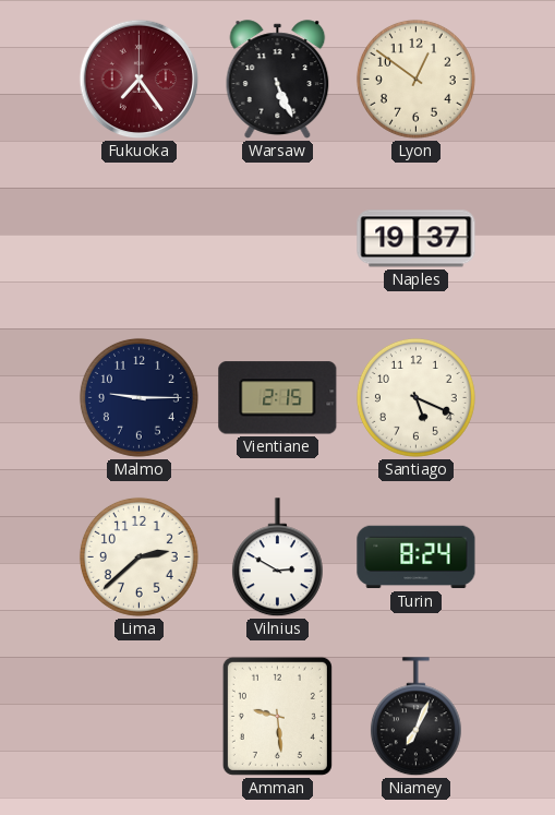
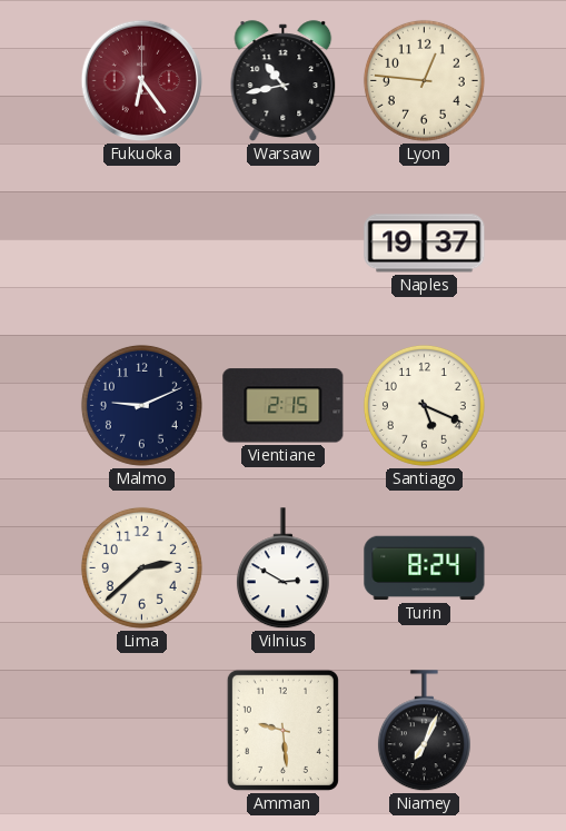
Fukuoka: 7:24 -> 6:24 (142, 81)
Warsaw: 5:26 -> 10:43 (284, 81)
Lyon: 12:51 -> 12:46 (424, 80)
Malmo: 9:15 -> 9:11 (141, 405)
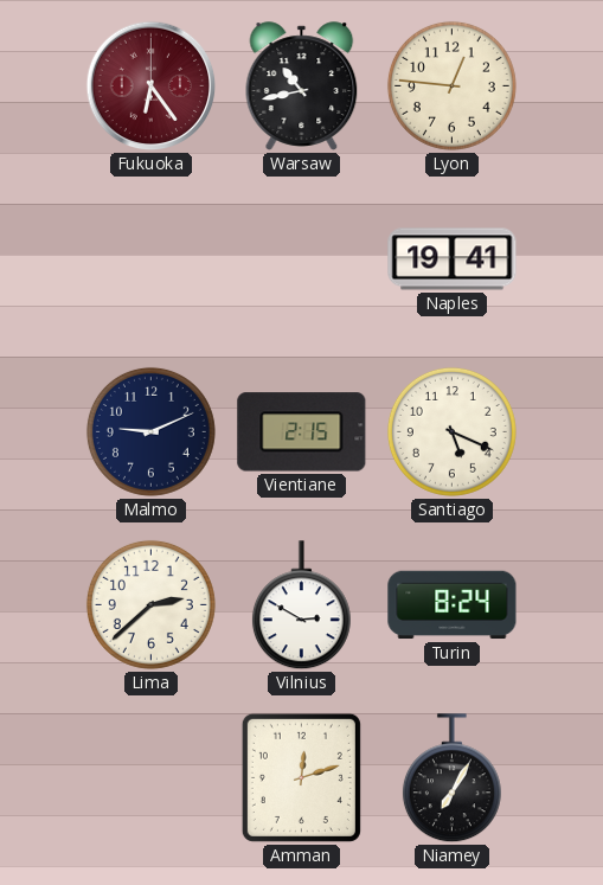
Naples: 19:37 -> 19:41 (453, 259)
Amman: 9:29 -> 12:12 (301, 777)
Niamey: 7:04 -> 7:05 (451, 778)
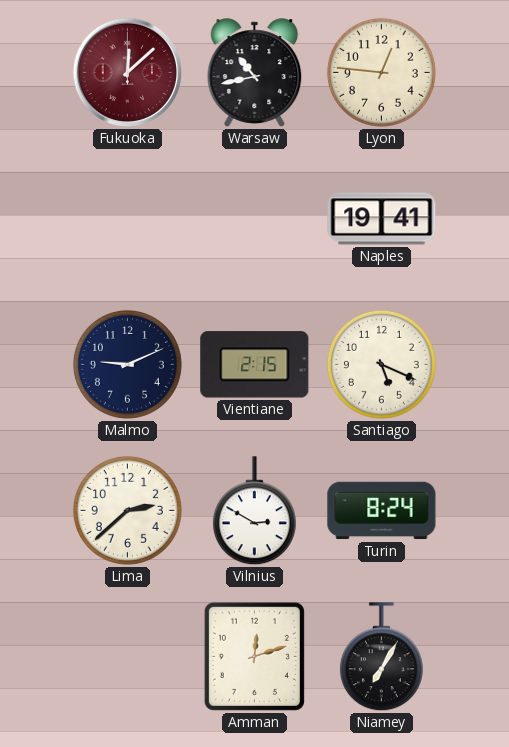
Fukuoka: 6:24 -> 12:08 (128, 73)
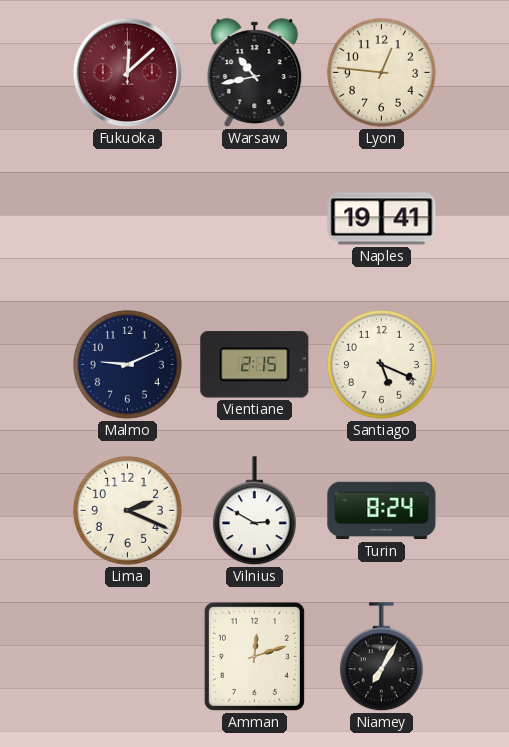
Lima: 2:38 -> 2:19 (127, 510)
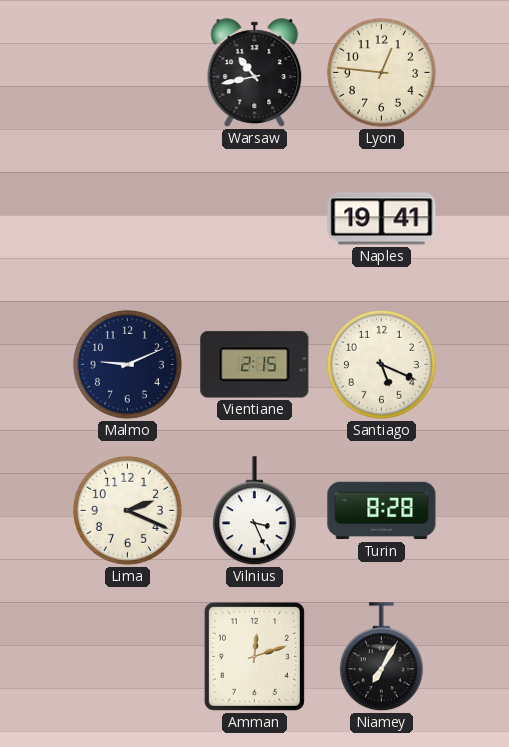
Fukuoka: 12:08 -> none (128, 73)
Vilnius: 2:50 -> 3:26 (254, 511)
Turin: 8:24 -> 8:28 (382, 511)
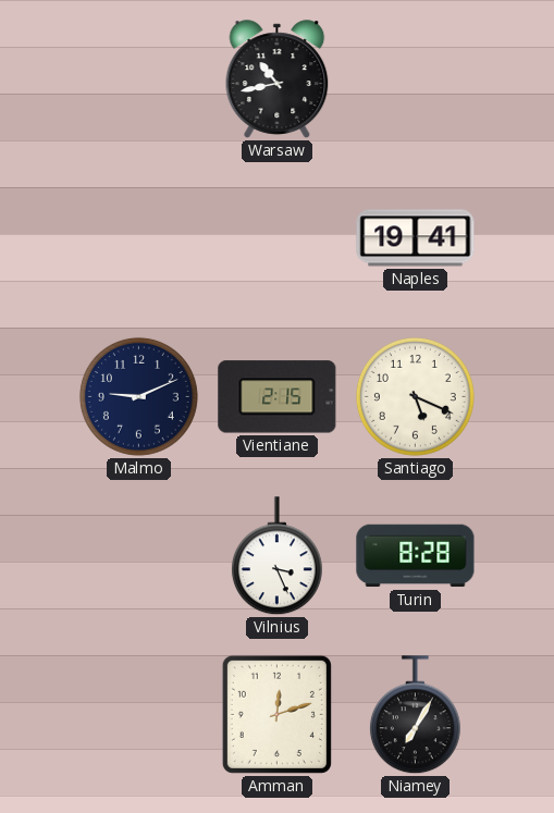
Lyon: 12:46 -> none (381, 72)
Lima: 2:19 -> none (127, 510)
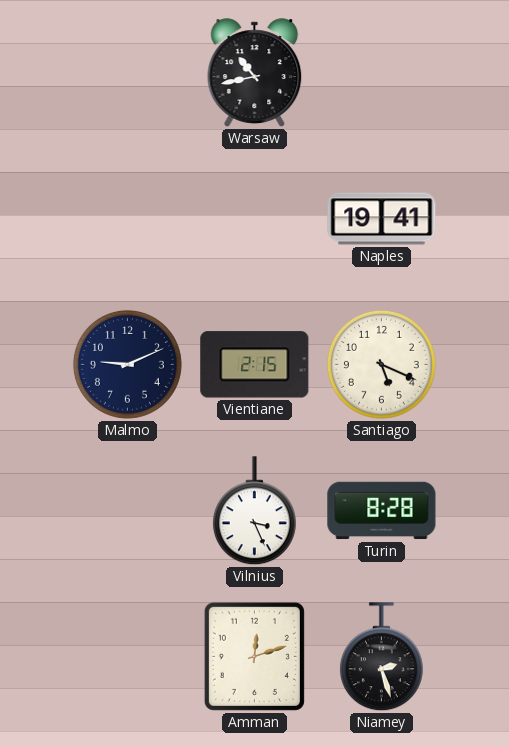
Niamey: 7:05 -> 2:27 (381, 657)
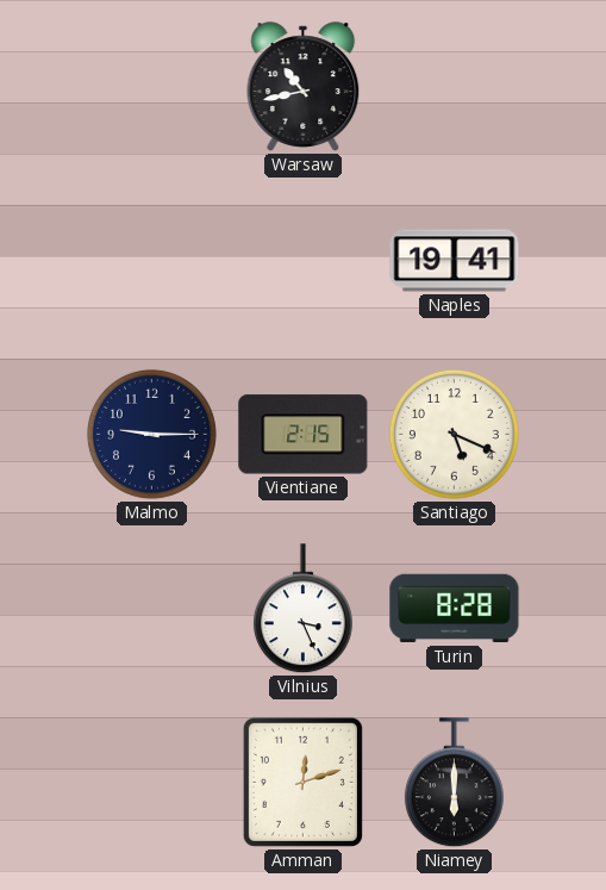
Malmo: 9:11 -> 9:15 (151, 434)
Niamey: 2:27 -> 6:00 (454, 783)
